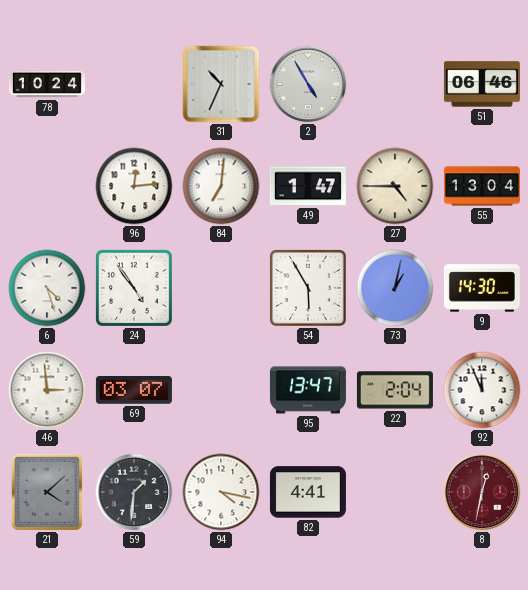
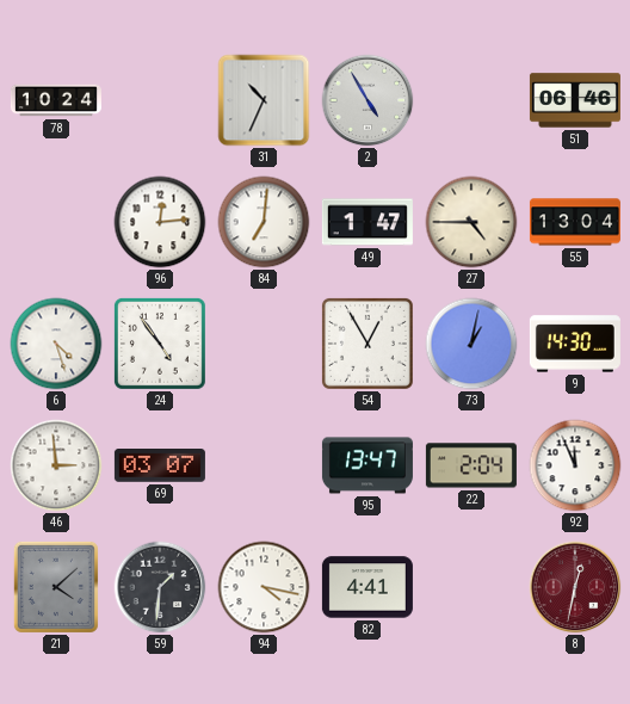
54: 5:55 -> 12:55 (367, 344)
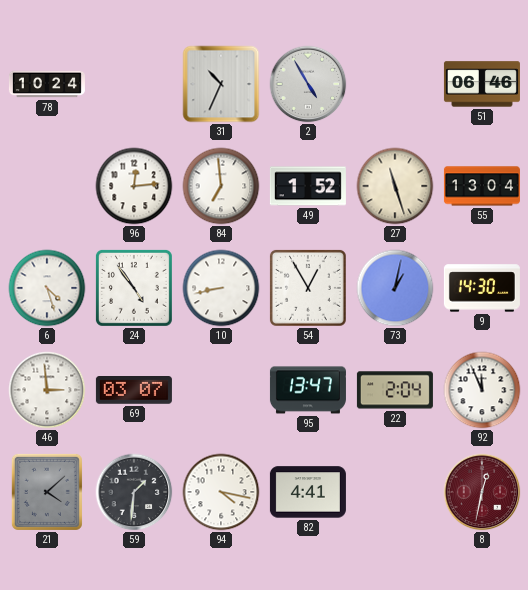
84: 7:01 -> 6:59 (221, 186)
49: 1:47 -> 1:52 (308, 186)
27: 4:45 -> 11:27 (395, 186)
10: none -> 8:43 (221, 288)
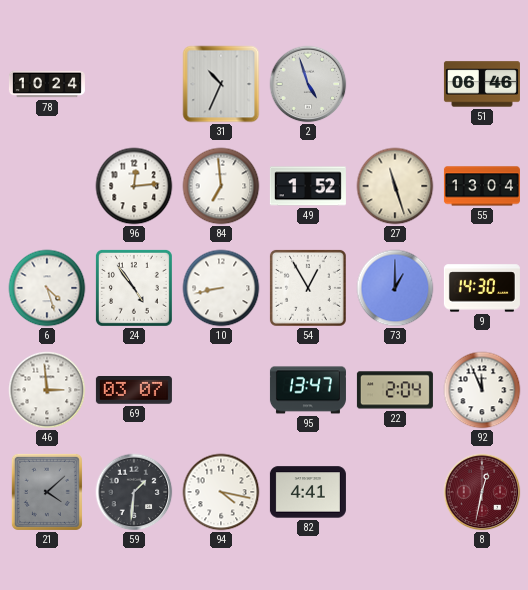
2: 4:55 -> 4:57 (308, 84)
73: 1:02 -> 1:00 (395, 288)
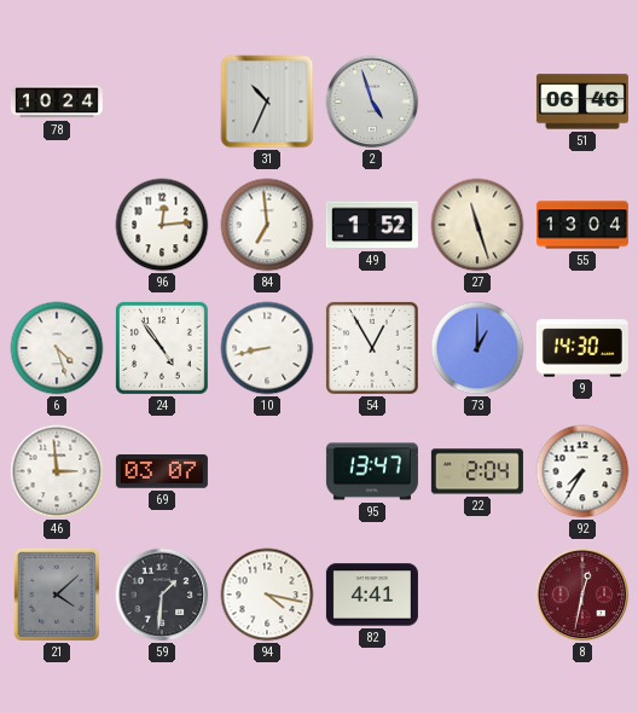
92: 11:56 -> 7:35 (582, 471)
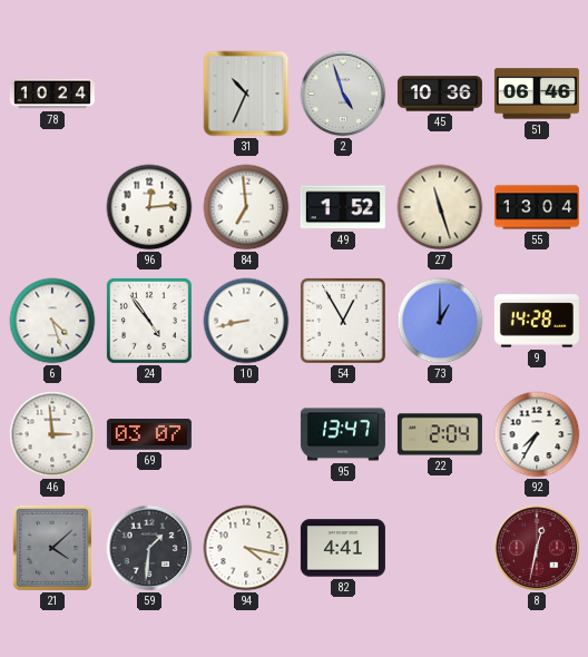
45: none -> 10:36 (440, 94)
9: 14:30 -> 14:28 (537, 321)
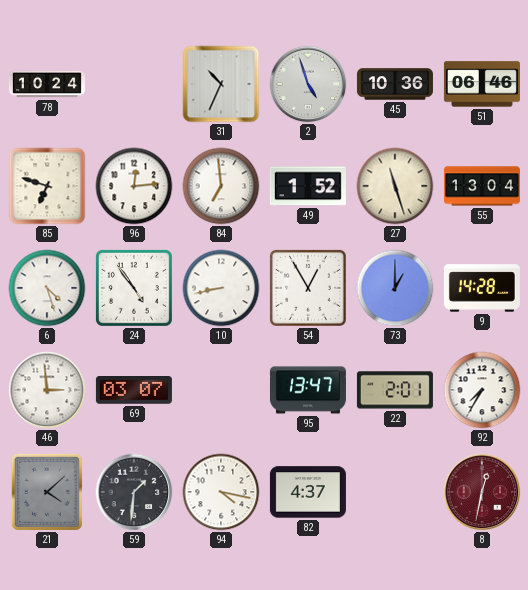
85: none -> 6:48 (47, 186)
22: 2:04 -> 2:01 (395, 390)
82: 4:41 -> 4:37 (308, 492)
